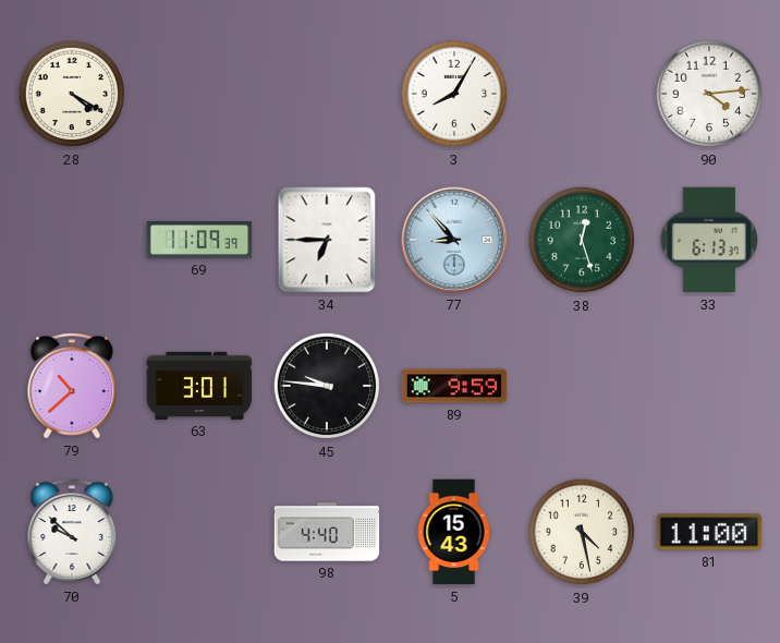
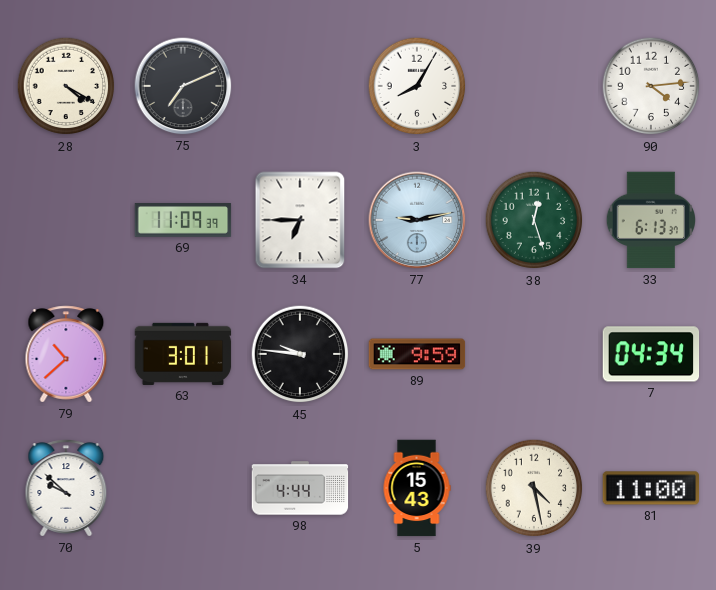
75: none -> 7:11 (183, 86)
77: 8:53 -> 9:13 (417, 220)
7: none -> 04:34 (651, 354)
98: 4:40 -> 4:44 (300, 488)
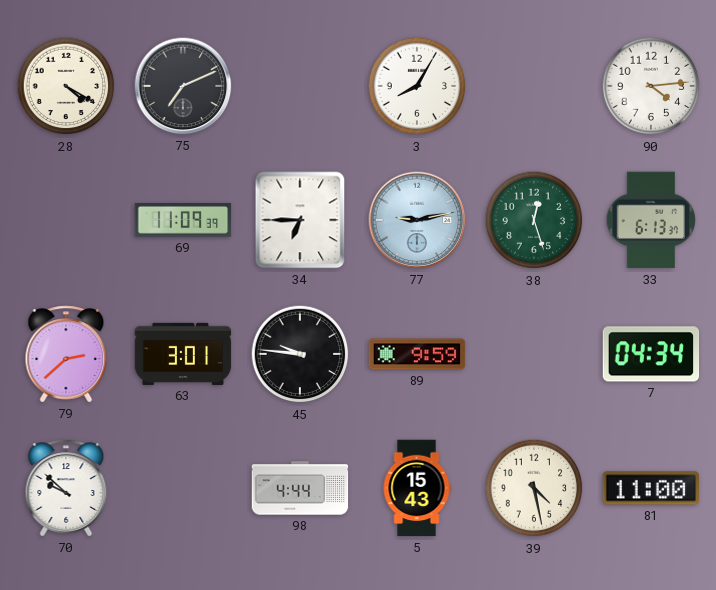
79: 10:38 -> 2:38 (66, 354)
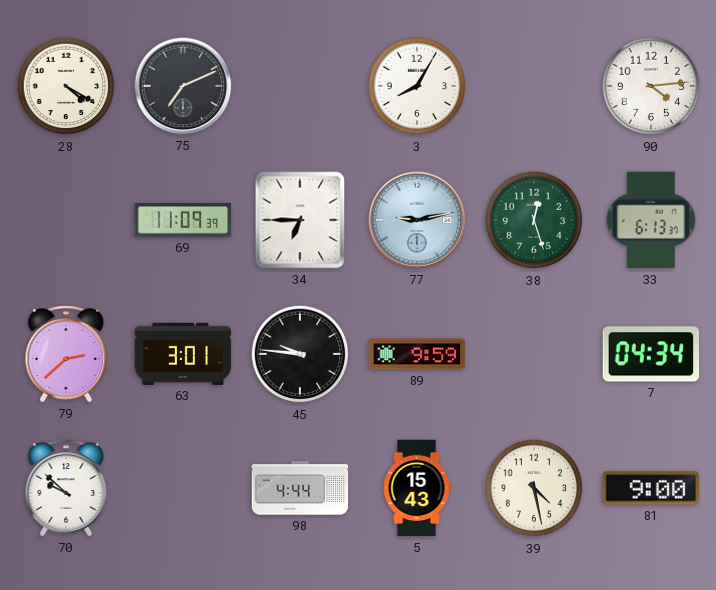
81: 11:00 -> 9:00 (651, 488)
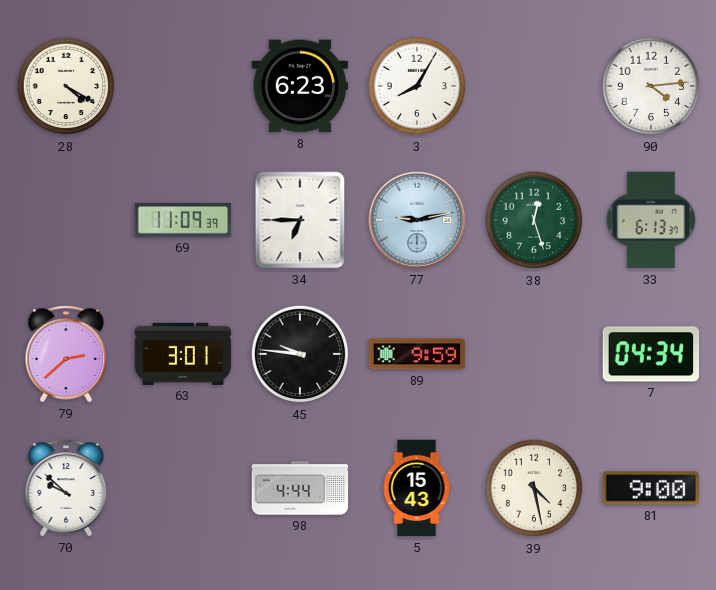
75: 7:11 -> none (183, 86)
8: none -> 6:23 (300, 86)
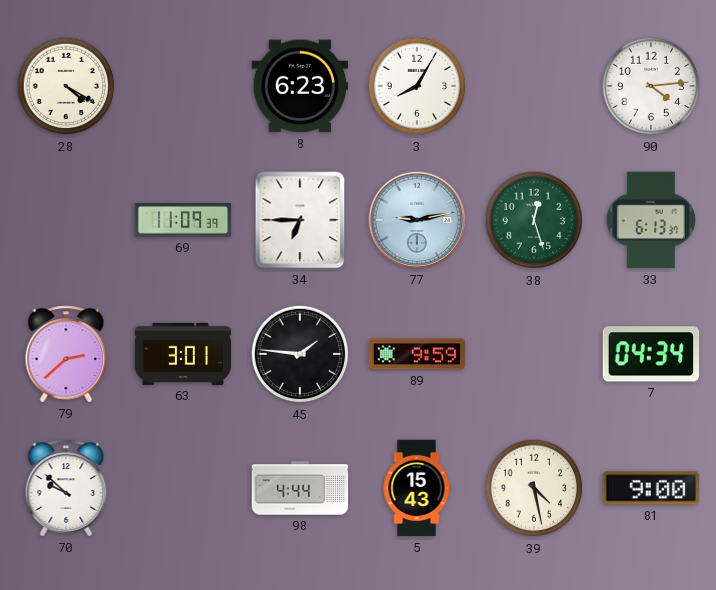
45: 9:46 -> 1:46 (300, 354)
